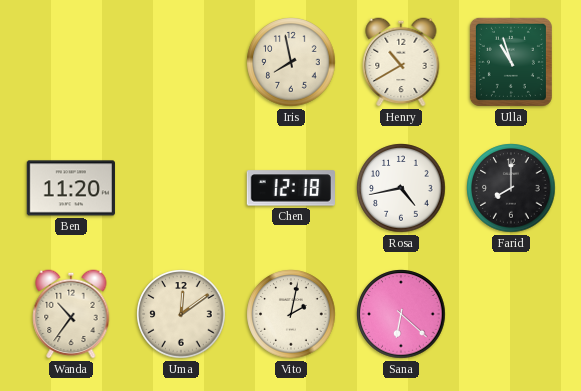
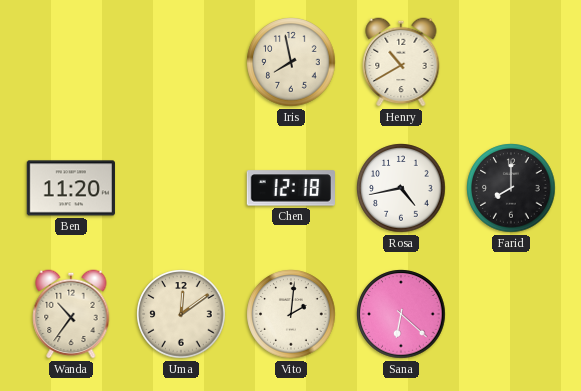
Ulla: 10:57 -> none (511, 62)
Vito: 2:02 -> 2:01 (291, 314)
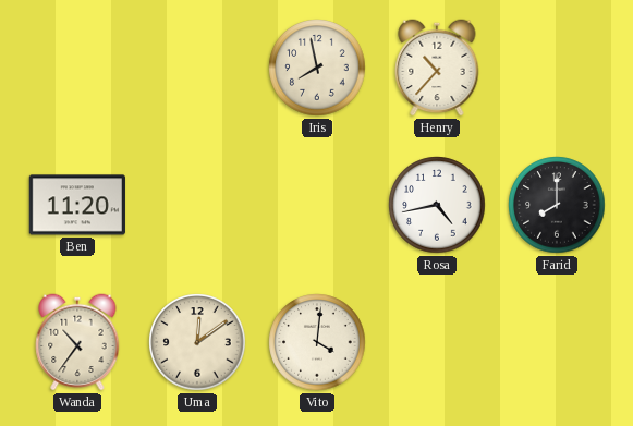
Henry: 10:40 -> 10:37 (437, 68)
Chen: 12:18 -> none (291, 188)
Vito: 2:01 -> 4:01 (317, 342)
Sana: 6:22 -> none (401, 314)
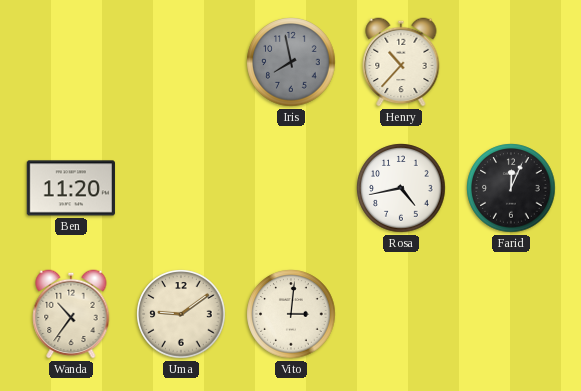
Iris dial: cream -> grey (291, 62)
Farid: 8:00 -> 12:04 (511, 188)
Uma: 12:09 -> 9:09 (181, 314)
Vito: 4:01 -> 3:01 (291, 314)
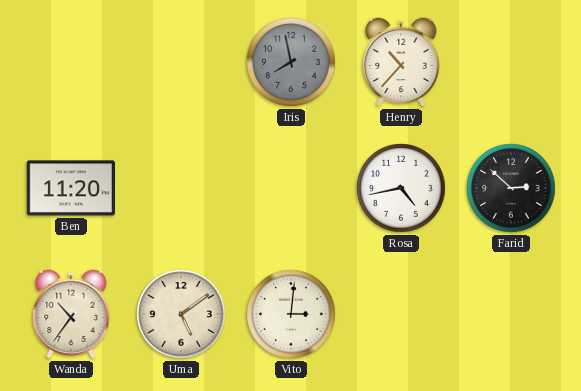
Farid: 12:04 -> 2:52 (511, 188)
Uma: 9:09 -> 5:09 (181, 314)
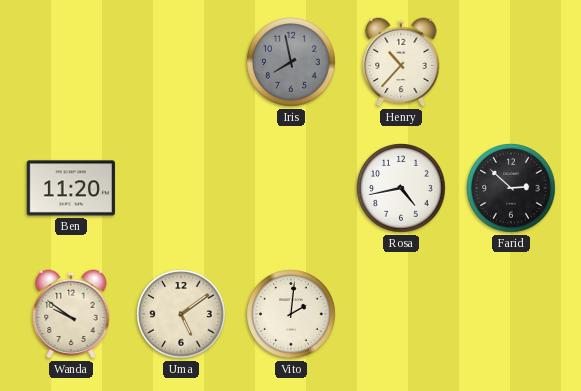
Wanda: 10:36 -> 9:51 (71, 314)
Vito: 3:01 -> 2:01 (291, 314)
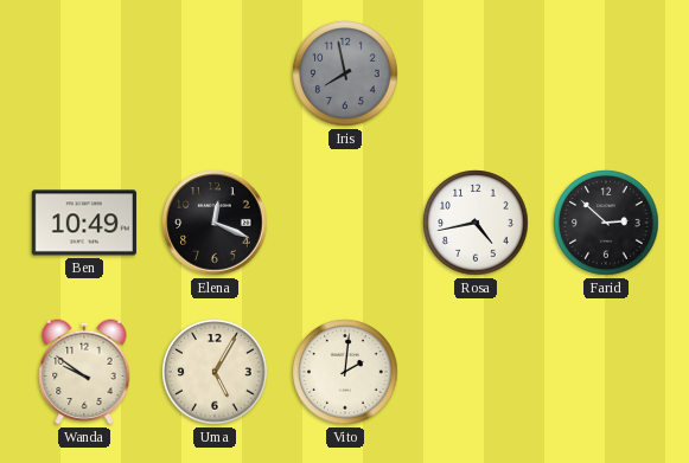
Henry: 10:37 -> none (401, 62)
Ben: 11:20 -> 10:49 (84, 223)
Elena: none -> 12:19 (215, 223)
Uma: 5:09 -> 5:05 (215, 372)
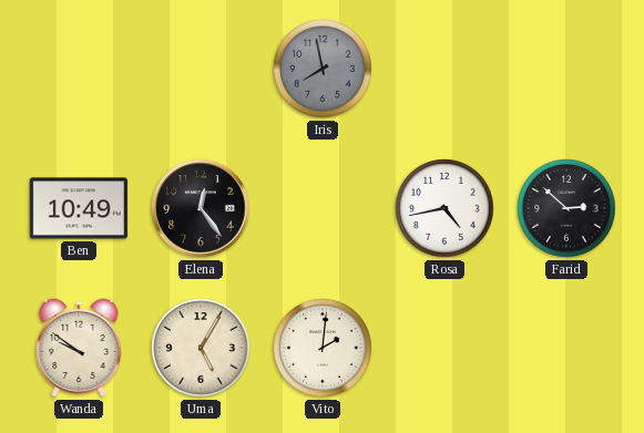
Elena: 12:19 -> 12:24 (201, 208)
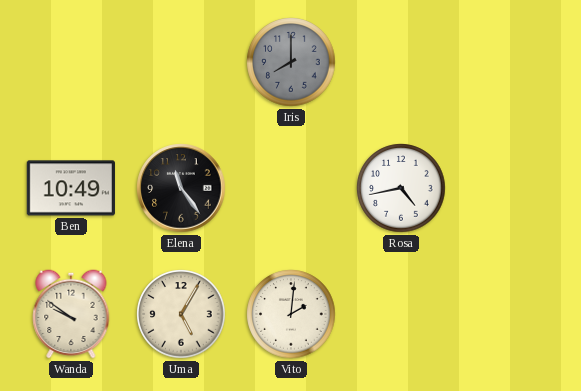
Iris: 7:58 -> 8:00 (291, 62)
Elena: 12:24 -> 11:24 (181, 188)
Farid: 2:52 -> none (566, 208)
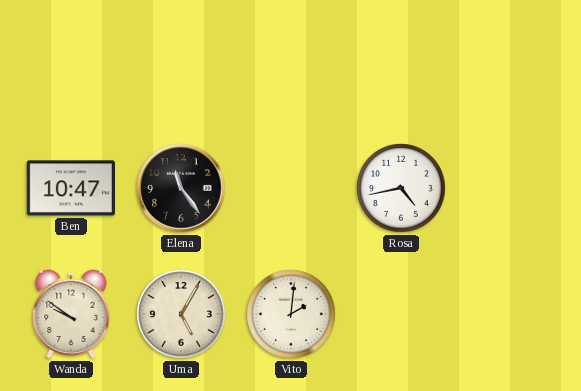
Iris: 8:00 -> none (291, 62)
Ben: 10:49 -> 10:47 (71, 188)
